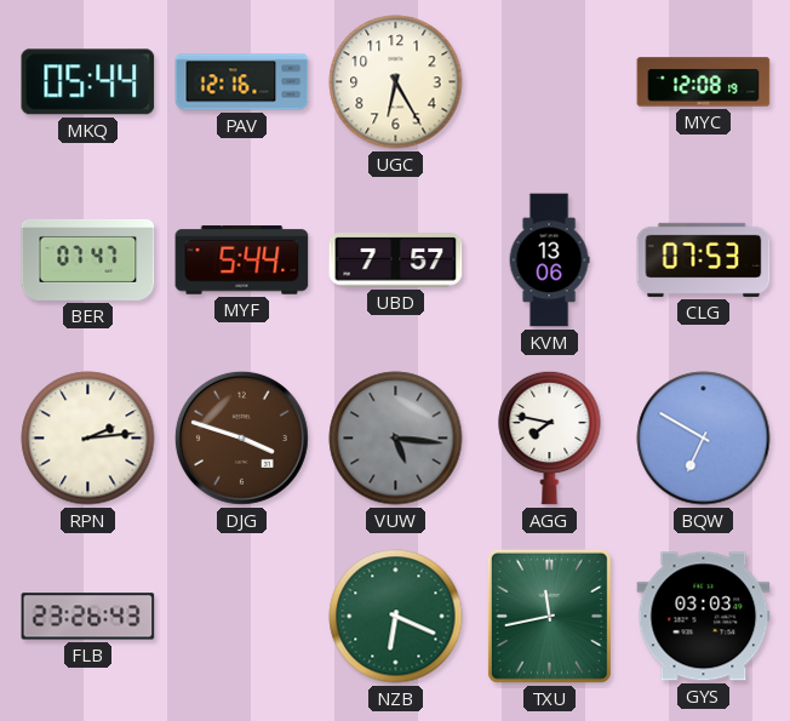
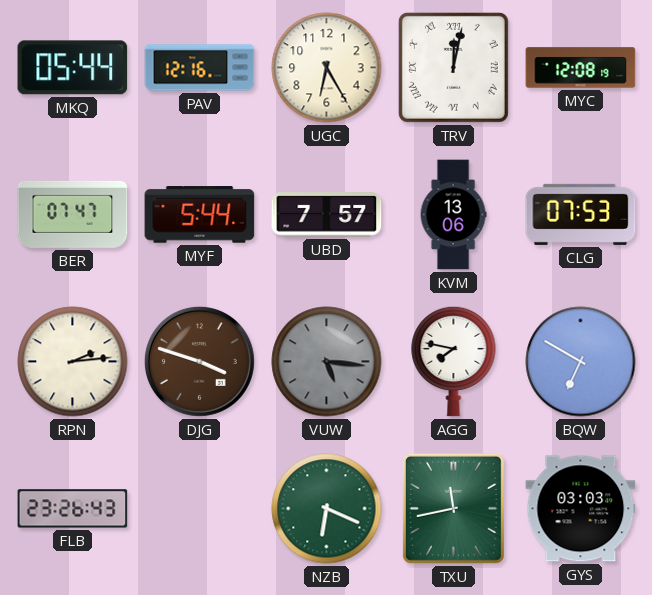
TRV: none -> 12:02 (453, 67)
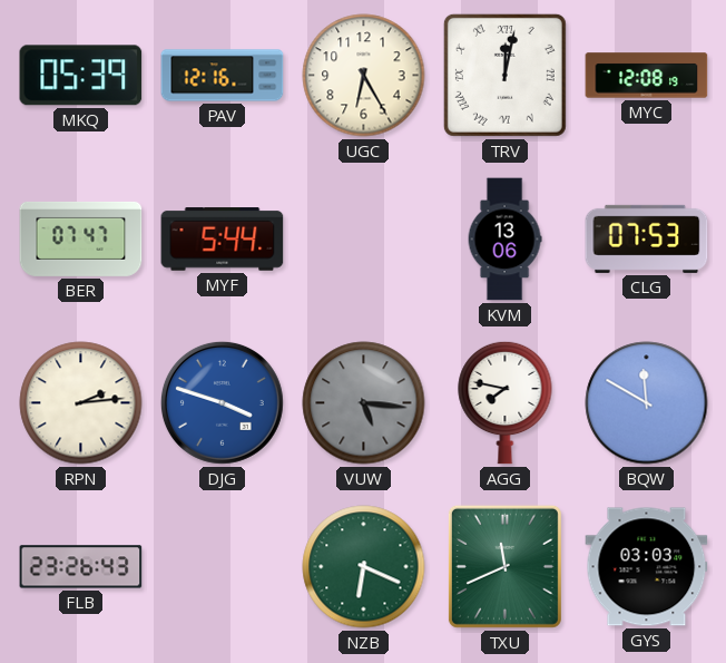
MKQ: 05:44 -> 05:39 (81, 76)
UBD: 7:57 -> none (327, 215)
DJG dial: brown -> blue (222, 402)
BQW: 6:50 -> 11:50 (647, 403)
TXU: 11:43 -> 11:41 (504, 566)
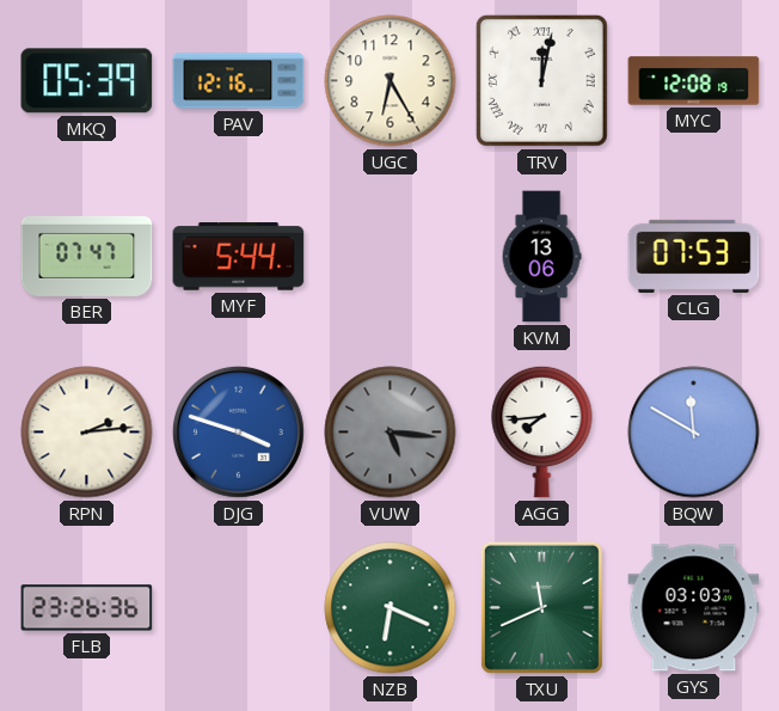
AGG: 7:47 -> 7:44 (542, 431)
FLB: 23:26:43 -> 23:26:36 (87, 608)
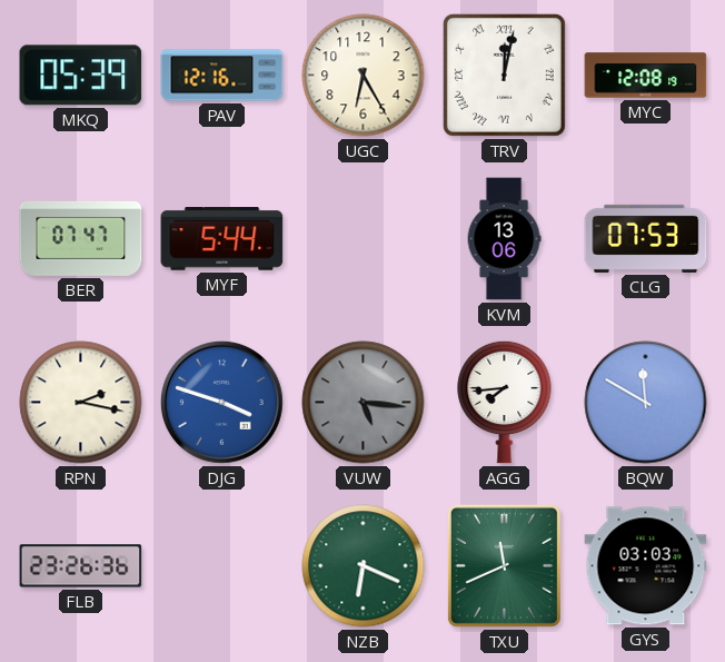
RPN: 2:14 -> 2:17 (81, 403)
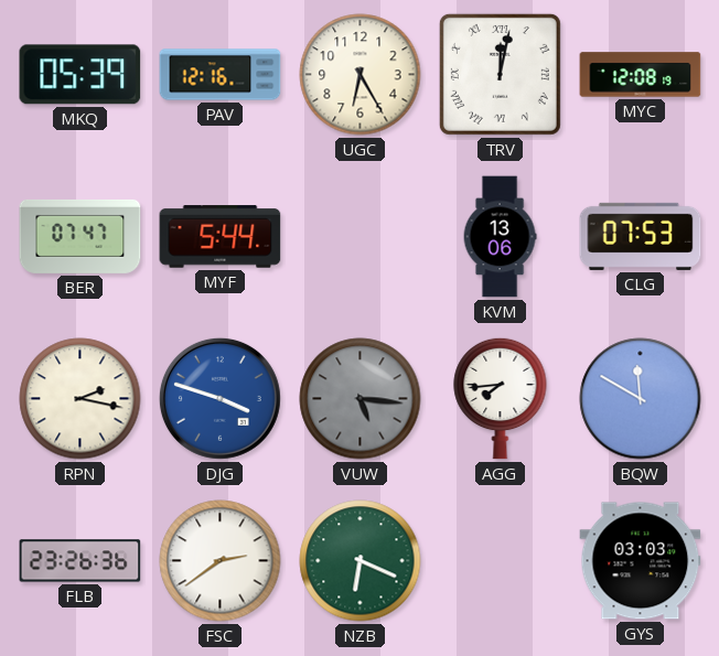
FSC: none -> 2:39 (221, 561)
TXU: 11:41 -> none (504, 565)
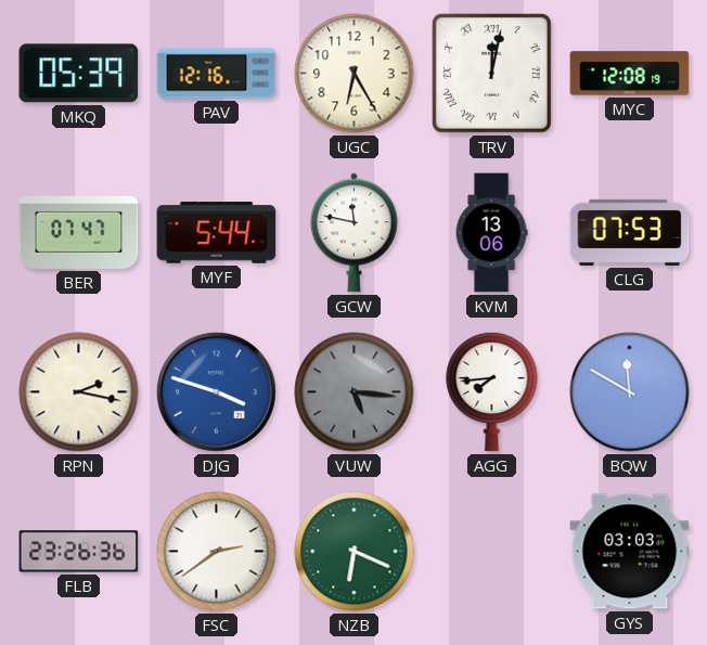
GCW: none -> 11:47 (353, 233)
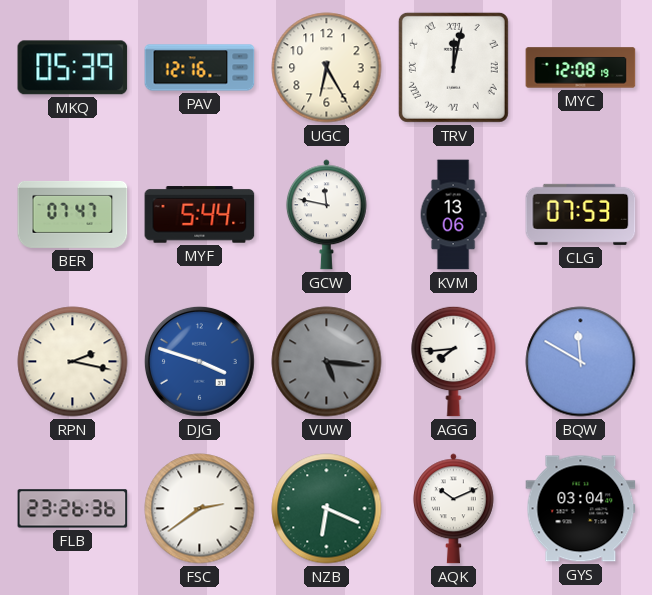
AQK: none -> 10:11 (453, 509)
GYS: 03:03 -> 03:04 (581, 509)
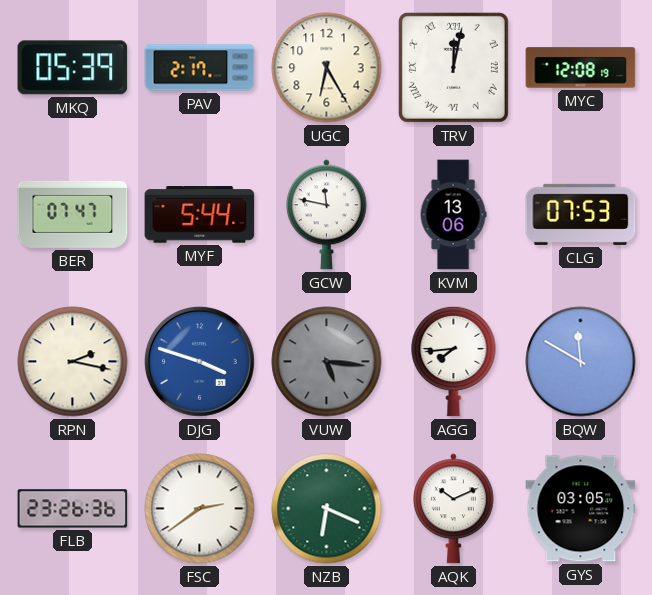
PAV: 12:16 -> 2:17 (200, 68)
GYS: 03:04 -> 03:05 (581, 509)
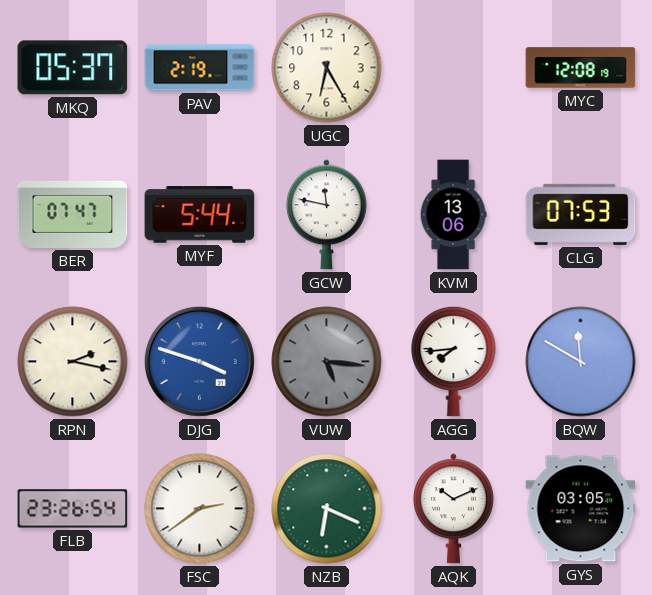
MKQ: 05:39 -> 05:37 (73, 68)
PAV: 2:17 -> 2:19 (200, 68)
TRV: 12:02 -> none (453, 67)
FLB: 23:26:36 -> 23:26:54 (73, 509)
